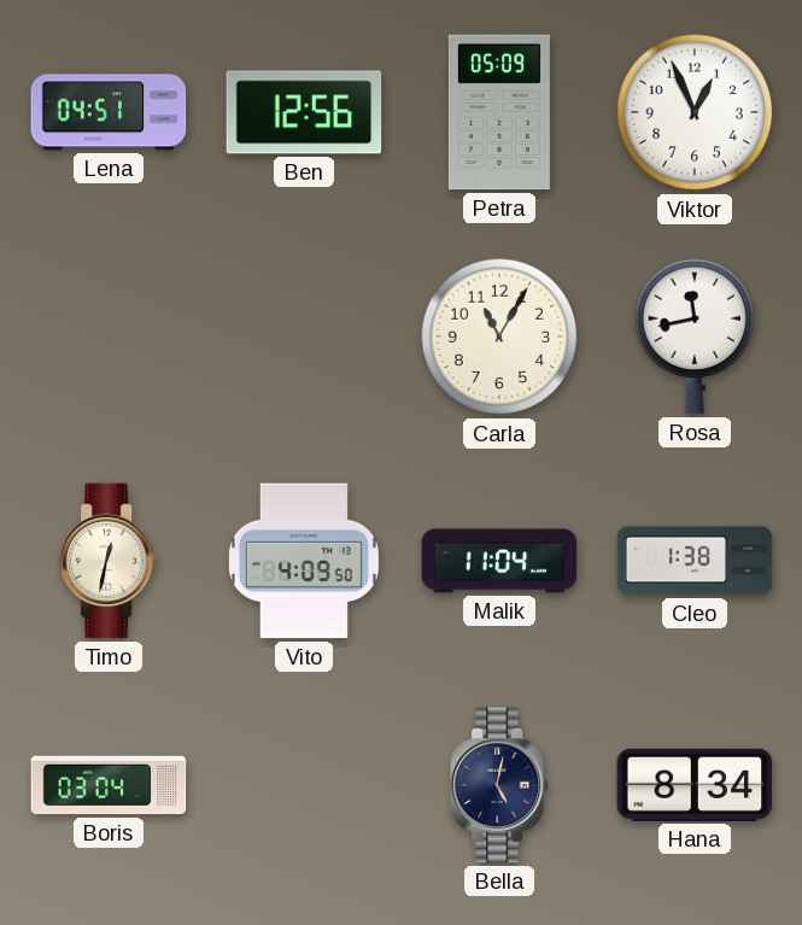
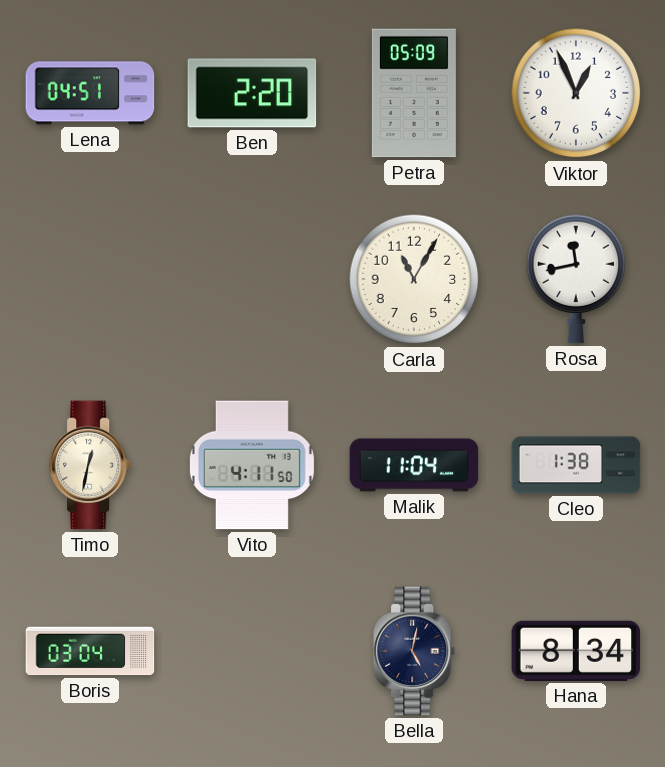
Ben: 12:56 -> 2:20 (252, 93)
Vito: 4:09 -> 4:11 (252, 465)
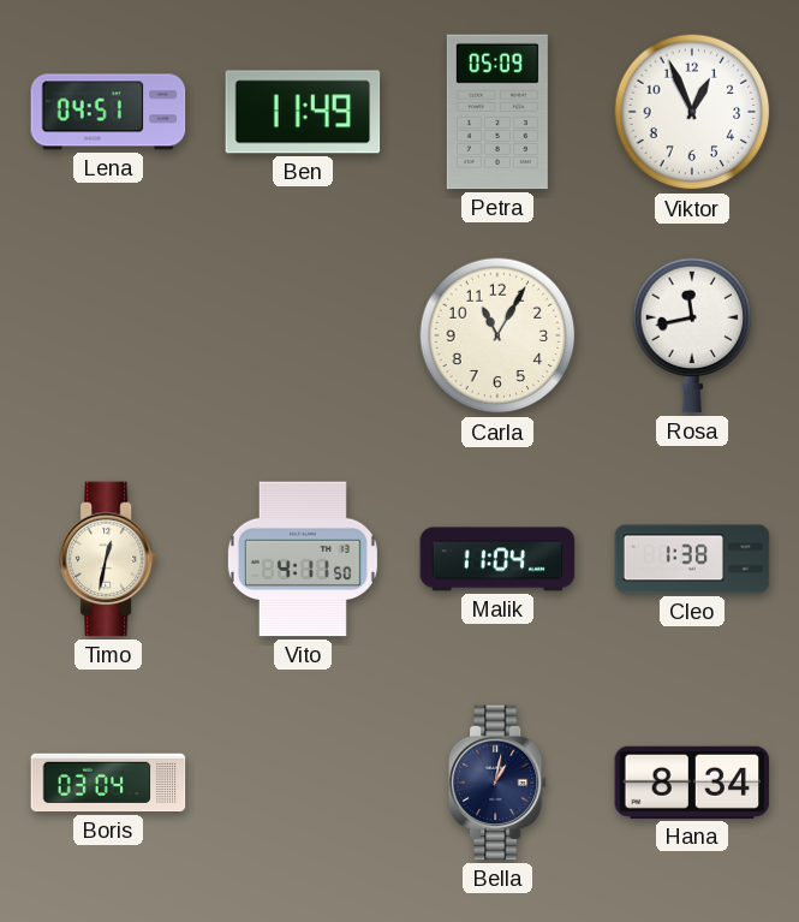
Ben: 2:20 -> 11:49 (303, 112)
Bella: 5:02 -> 1:02 (497, 783)
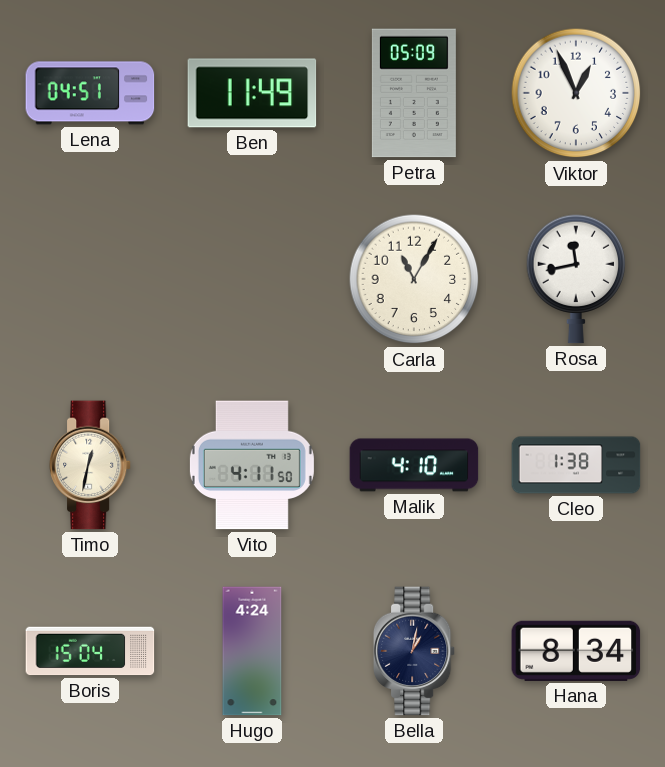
Malik: 11:04 -> 4:10 (414, 465)
Boris: 03:04 -> 15:04 (90, 651)
Hugo: none -> 4:24 (252, 651)
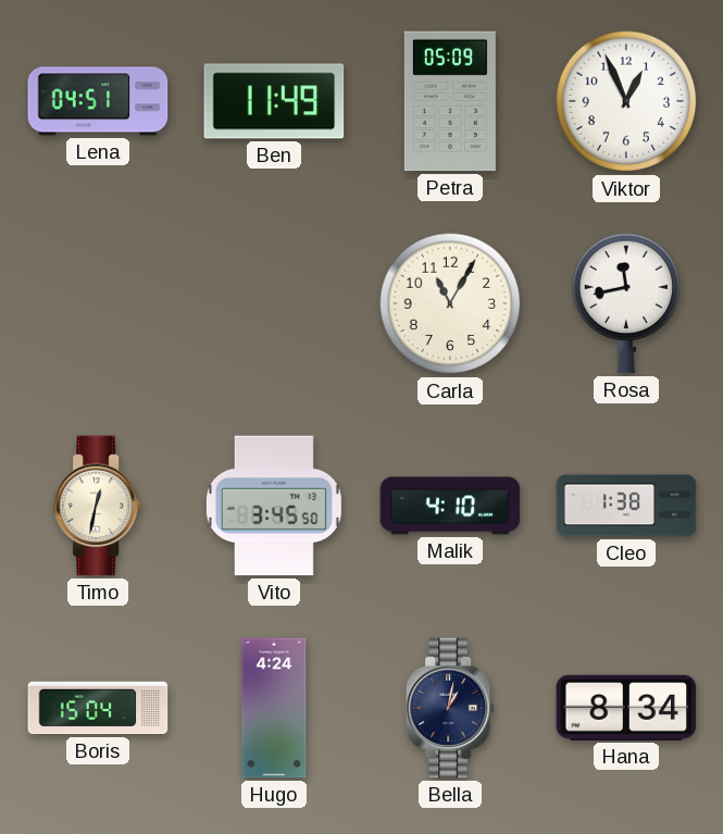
Vito: 4:11 -> 3:45 (274, 506)
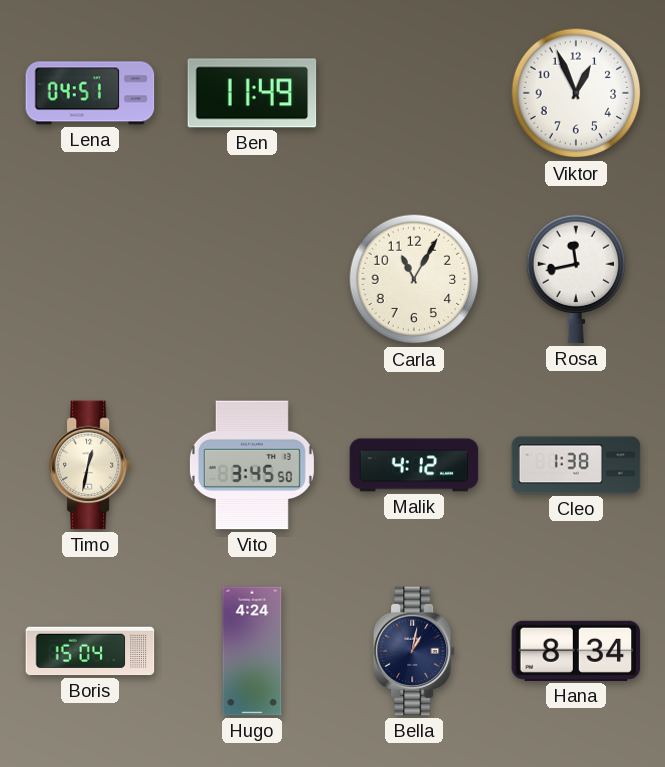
Petra: 05:09 -> none (450, 101)
Malik: 4:10 -> 4:12 (414, 465)
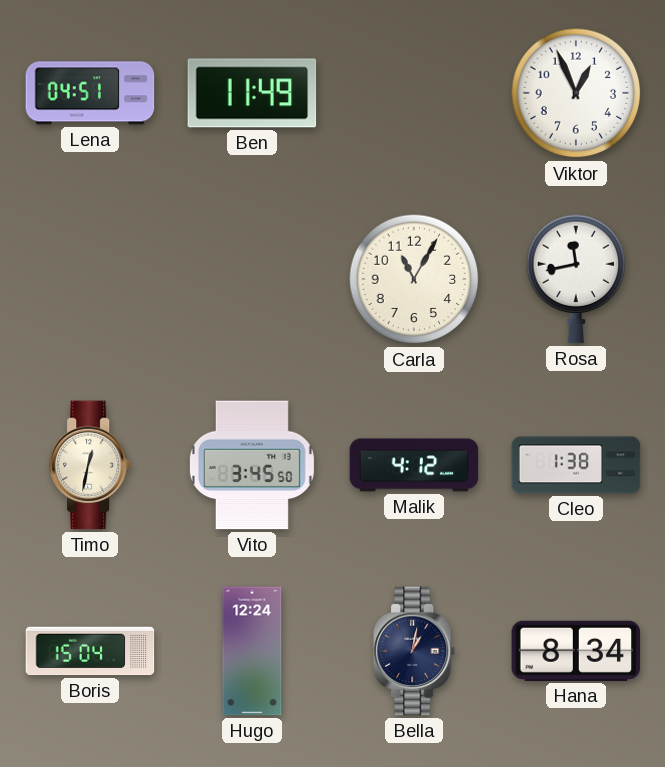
Hugo: 4:24 -> 12:24 (252, 651)
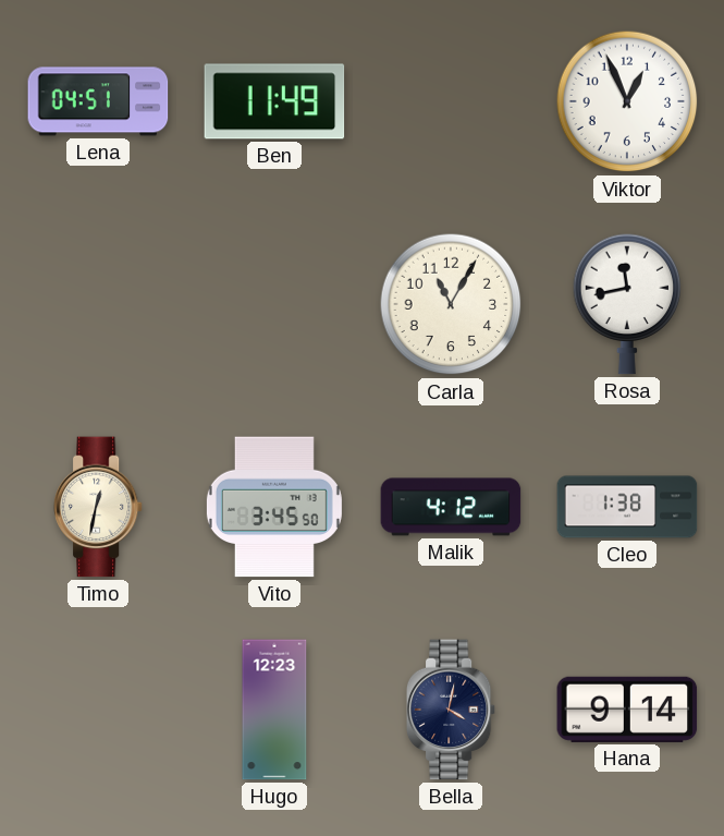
Boris: 15:04 -> none (90, 651)
Hugo: 12:24 -> 12:23 (274, 710)
Bella: 1:02 -> 4:02 (451, 710)
Hana: 8:34 -> 9:14 (627, 710)
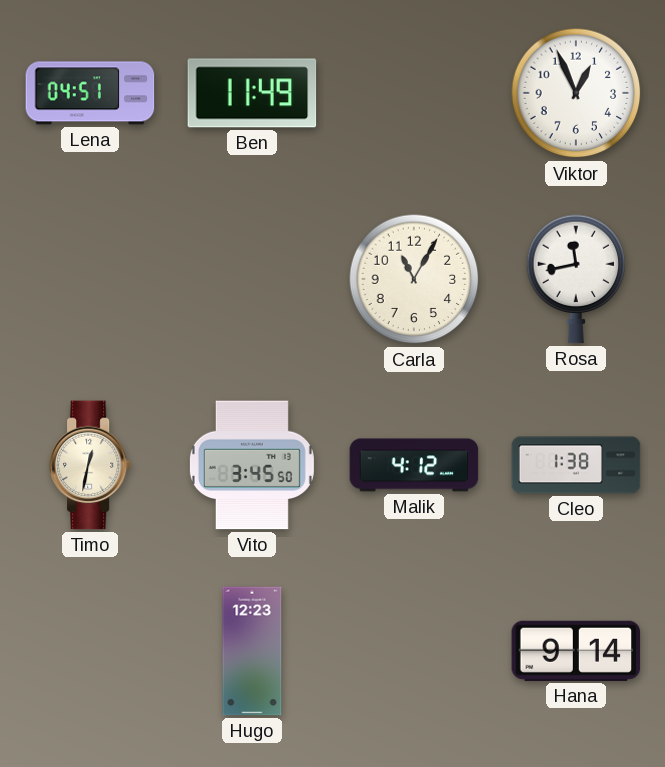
Bella: 4:02 -> none (451, 710)
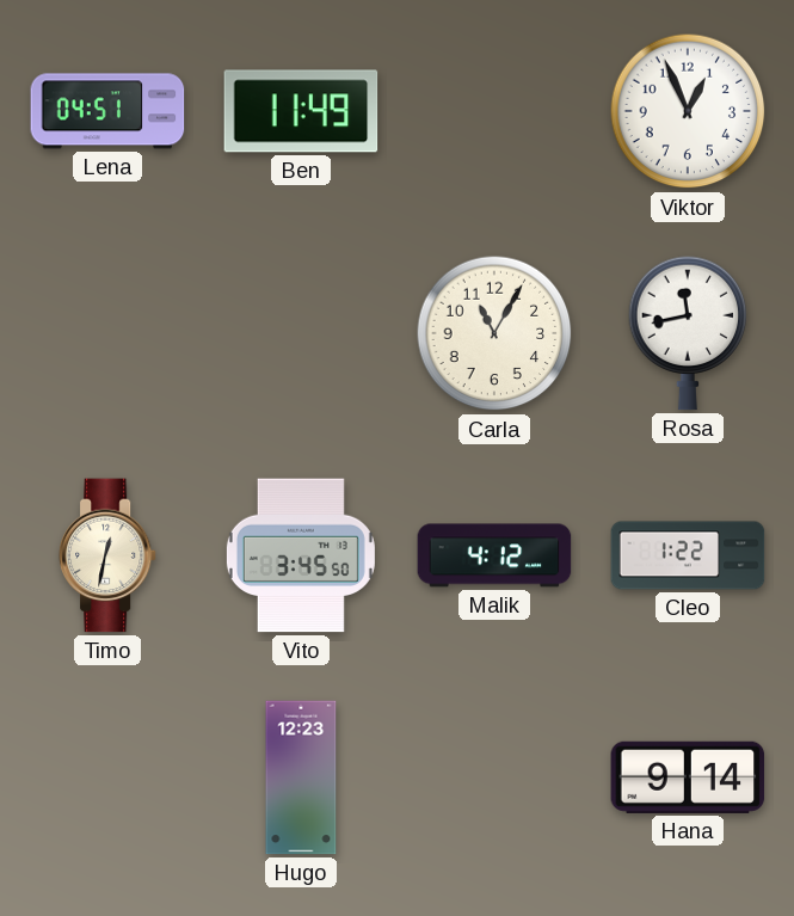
Cleo: 1:38 -> 1:22 (688, 555)
